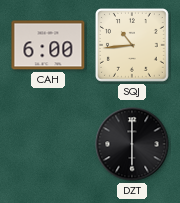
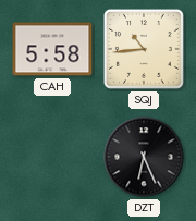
CAH: 6:00 -> 5:58 (52, 49)
DZT: 6:00 -> 6:26 (144, 157)
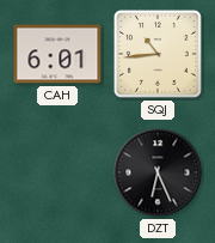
CAH: 5:58 -> 6:01 (57, 54)
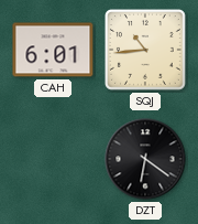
DZT: 6:26 -> 6:21 (145, 159)
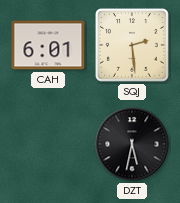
SQJ: 10:44 -> 2:29 (133, 46)
DZT: 6:21 -> 5:32 (132, 144)
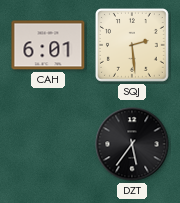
DZT: 5:32 -> 5:36 (132, 144)
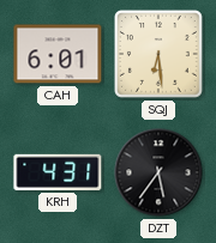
SQJ: 2:29 -> 6:29 (160, 55)
KRH: none -> 4:31 (58, 172)
